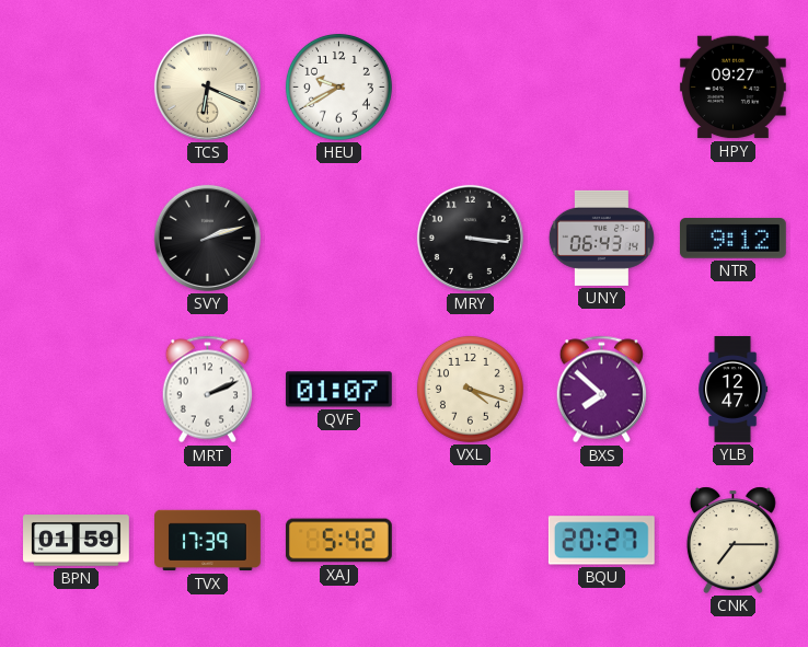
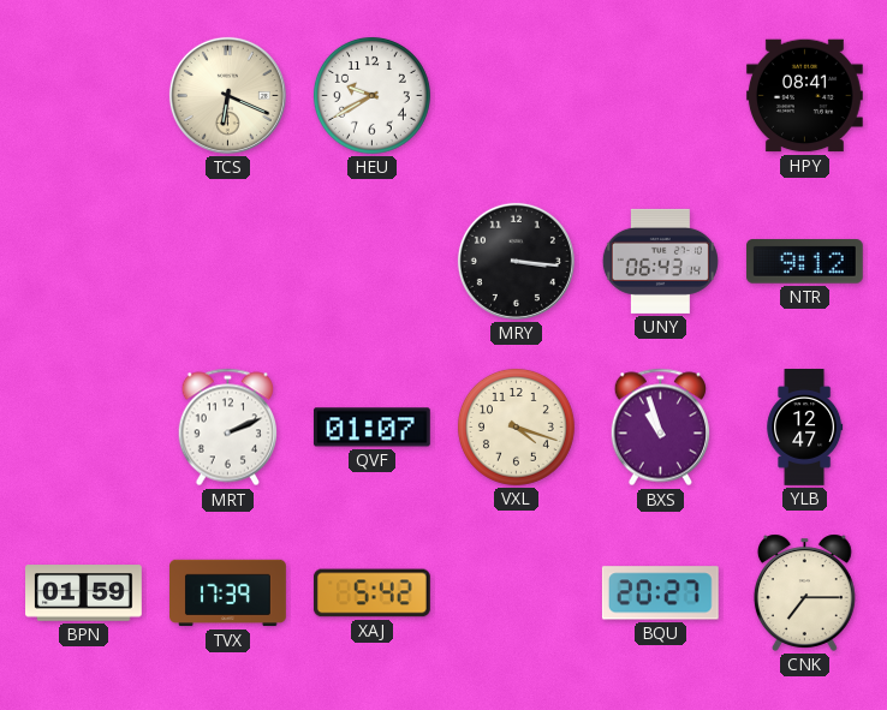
HPY: 09:27 -> 08:41 (804, 96)
SVY: 2:12 -> none (207, 238)
BXS: 7:52 -> 10:57 (660, 428)
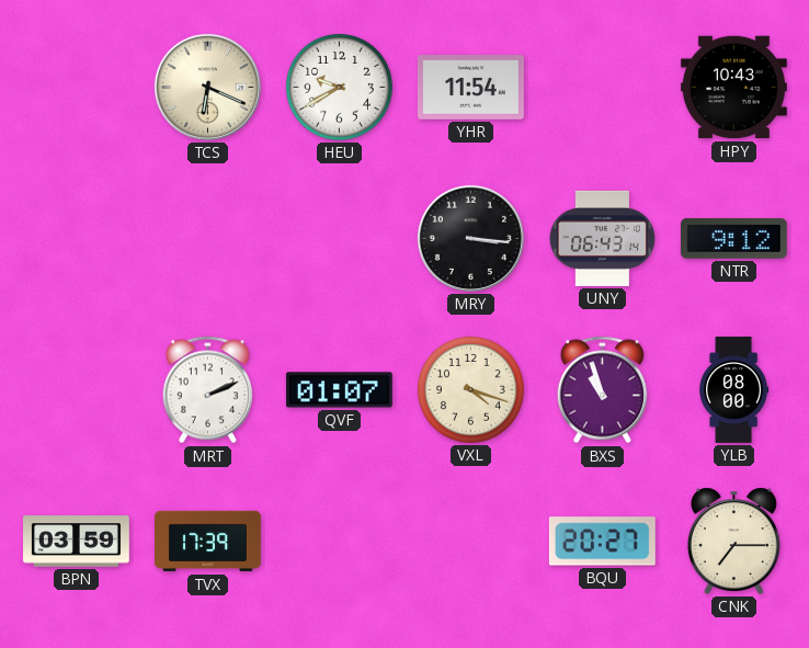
YHR: none -> 11:54 (470, 88)
HPY: 08:41 -> 10:43 (733, 88)
YLB: 12:47 -> 08:00 (734, 390)
BPN: 01:59 -> 03:59 (77, 542)
XAJ: 5:42 -> none (371, 593)
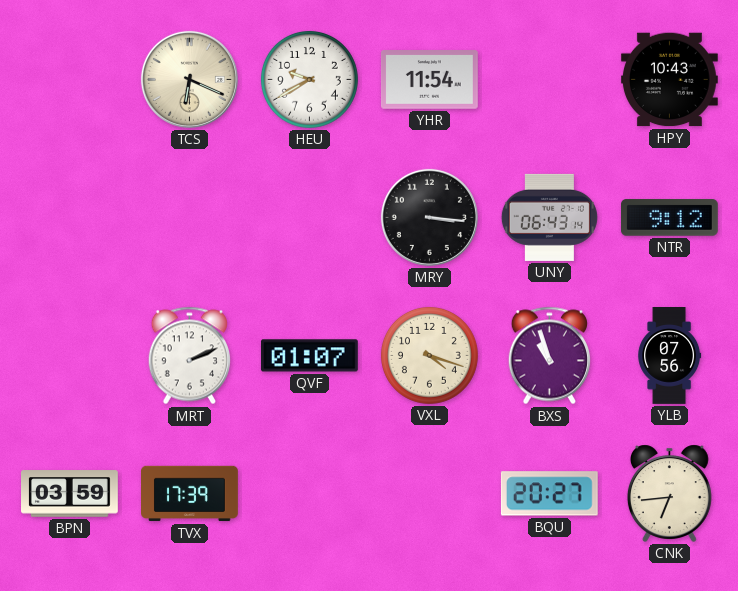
YLB: 08:00 -> 07:56 (670, 356)
CNK: 7:15 -> 6:44 (669, 493)
